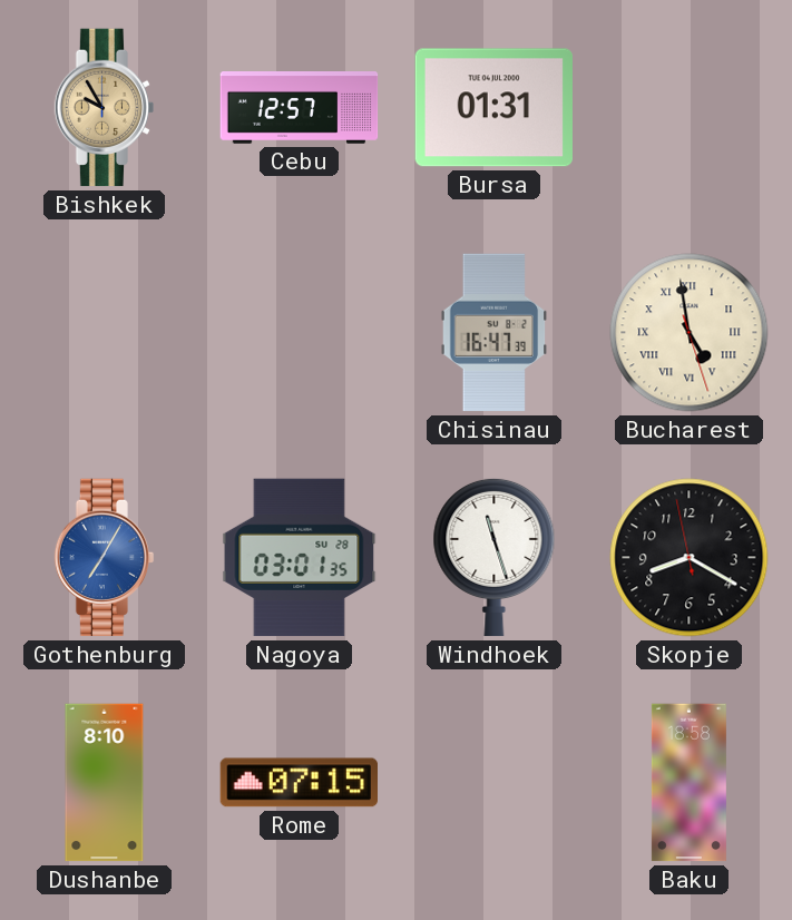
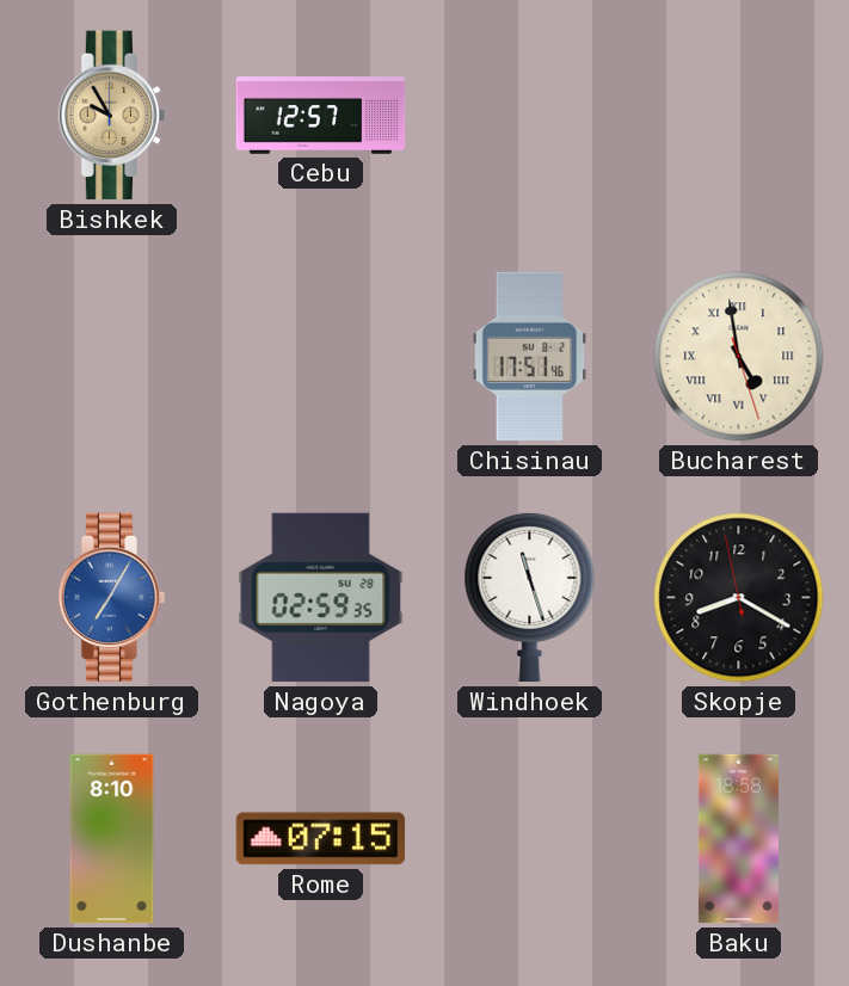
Bursa: 01:31 -> none (493, 108)
Chisinau: 16:47 -> 17:51 (530, 357)
Nagoya: 03:01 -> 02:59 (321, 598)
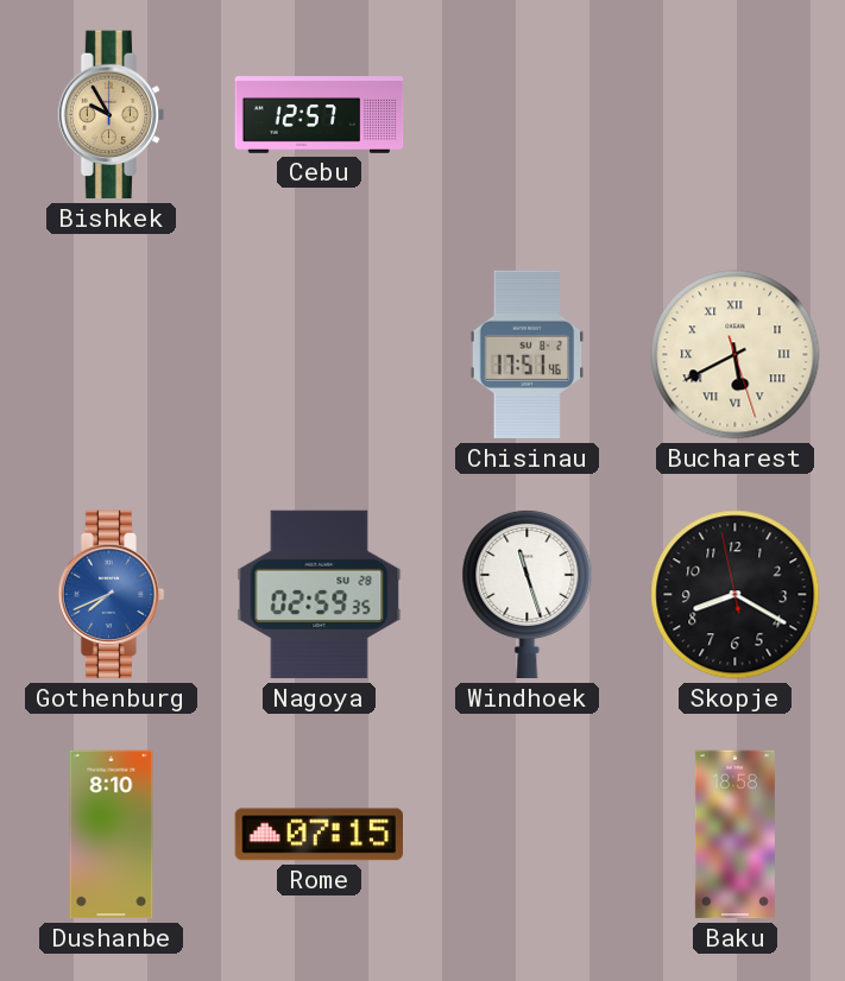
Bucharest: 4:58 -> 5:40 (736, 355)
Gothenburg: 7:05 -> 7:41 (112, 595)
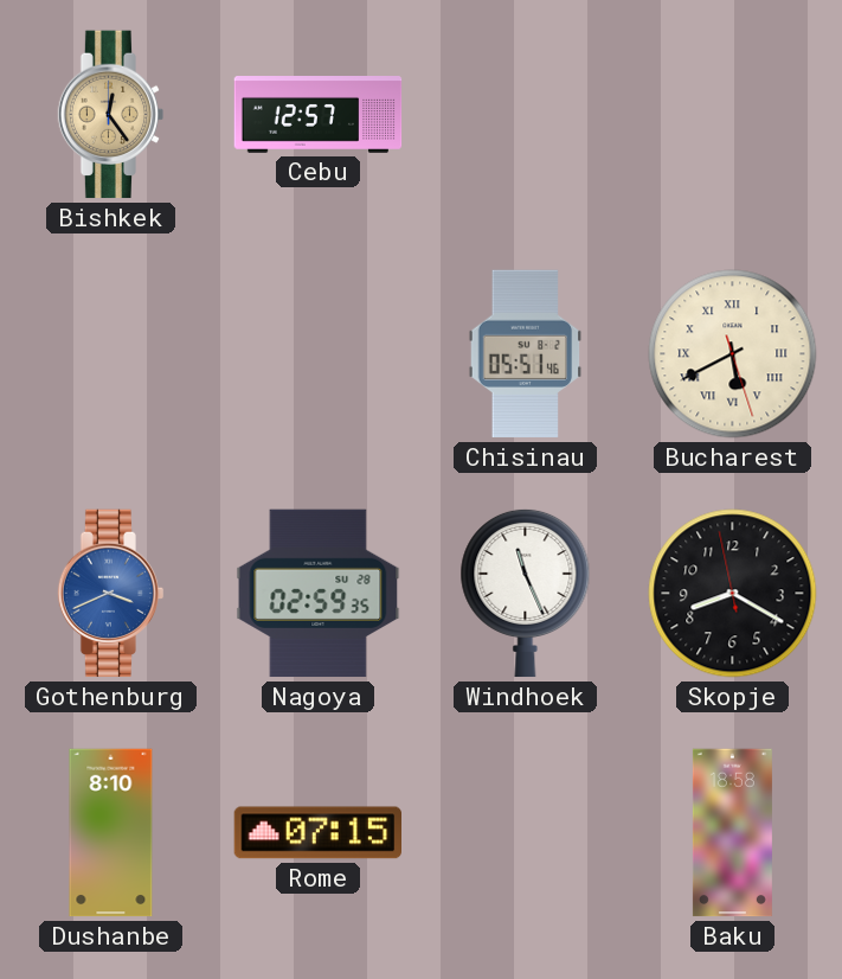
Bishkek: 9:55 -> 12:24 (111, 115)
Chisinau: 17:51 -> 05:51 (526, 354)
Gothenburg: 7:41 -> 3:41 (111, 594)
Windhoek: 11:27 -> 11:26 (526, 593)
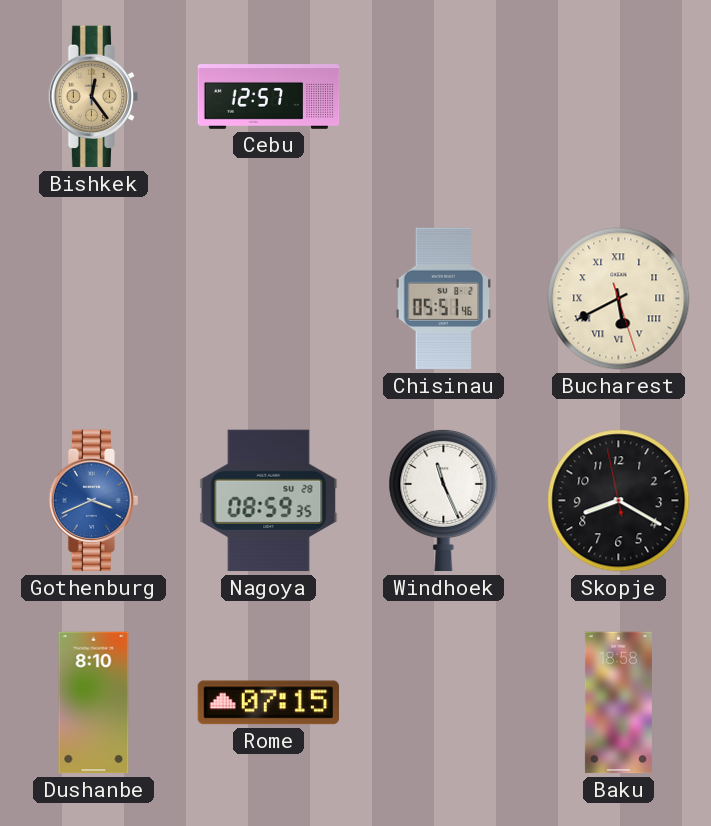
Nagoya: 02:59 -> 08:59 (269, 501)
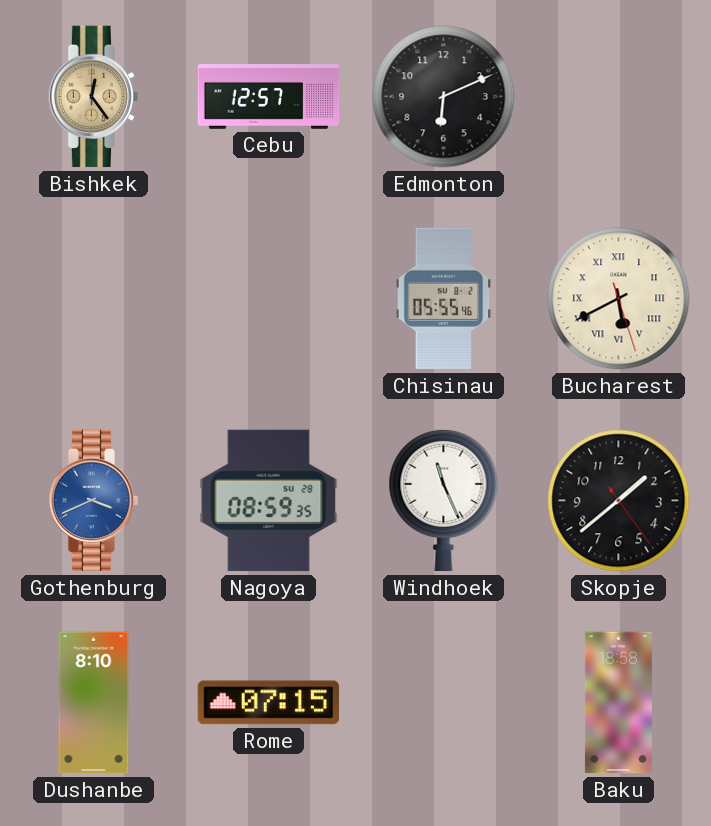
Edmonton: none -> 6:11 (444, 97)
Chisinau: 05:51 -> 05:55 (444, 299)
Skopje: 8:19 -> 1:38 (619, 501)
